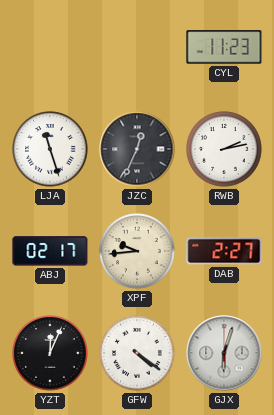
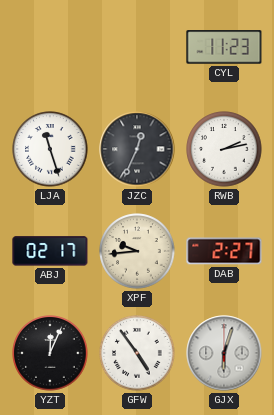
GFW: 4:21 -> 4:54 (137, 353)
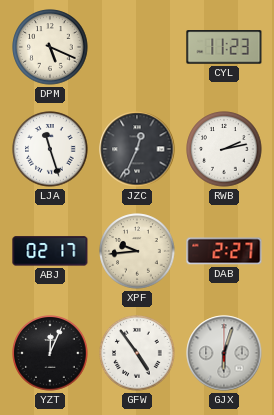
DPM: none -> 5:19 (50, 47)
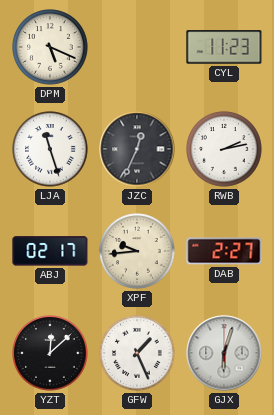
YZT: 12:04 -> 12:08 (50, 353)
GFW: 4:54 -> 1:26 (137, 353)
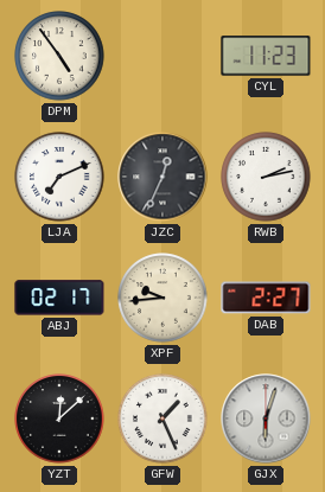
DPM: 5:19 -> 4:54 (59, 56)
LJA: 11:27 -> 7:11 (59, 177)
